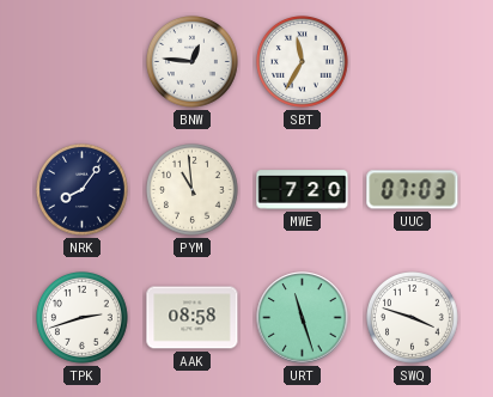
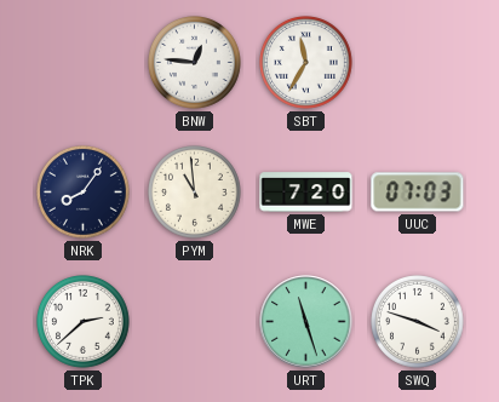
TPK: 2:42 -> 2:38 (84, 322)
AAK: 08:58 -> none (193, 318)
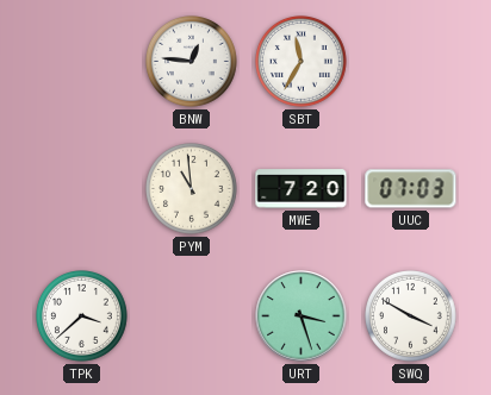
NRK: 8:06 -> none (84, 193)
TPK: 2:38 -> 3:38 (82, 316)
URT: 11:27 -> 3:27 (302, 316)
SWQ: 3:48 -> 3:50 (411, 316)
